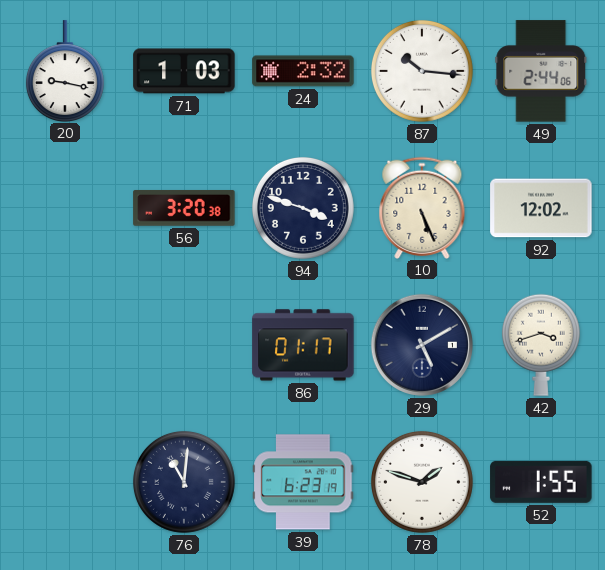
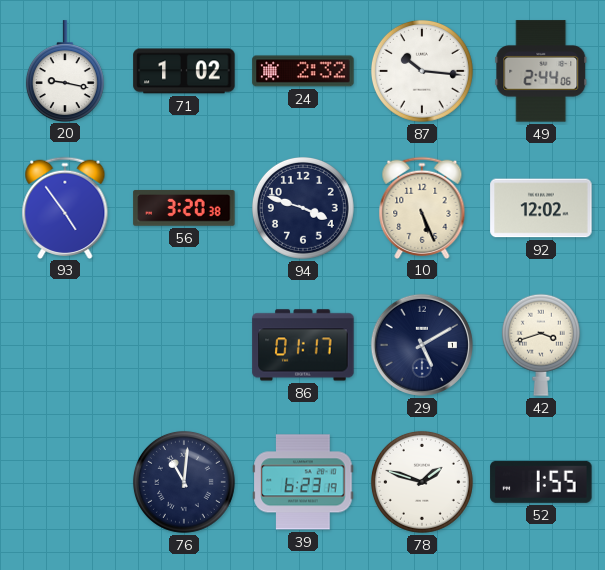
71: 1:03 -> 1:02 (184, 71)
93: none -> 4:54 (65, 207)
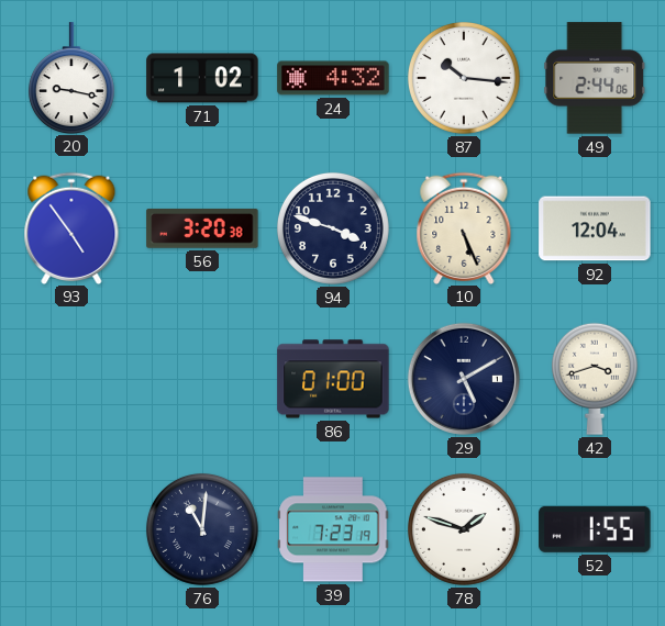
24: 2:32 -> 4:32 (333, 78)
92: 12:02 -> 12:04 (595, 228)
86: 01:17 -> 01:00 (333, 379)
39: 6:23 -> 7:23 (333, 529)
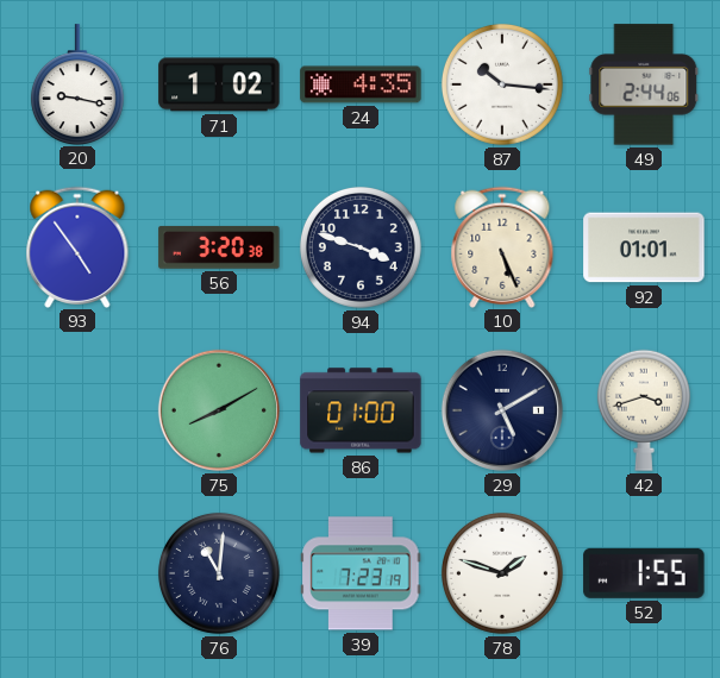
24: 4:32 -> 4:35 (361, 84)
92: 12:04 -> 01:01 (644, 247)
75: none -> 8:10 (219, 410)
